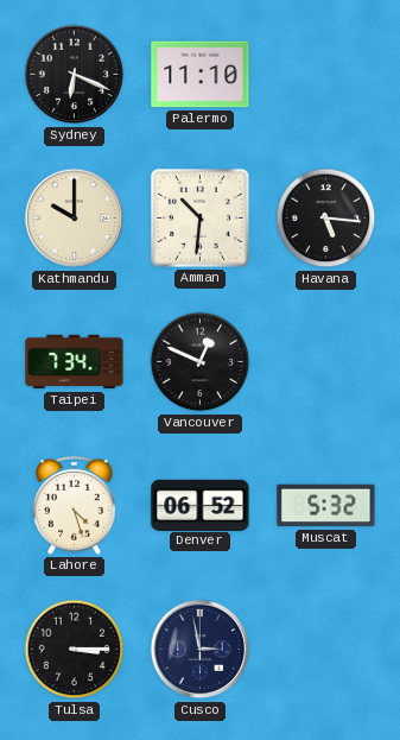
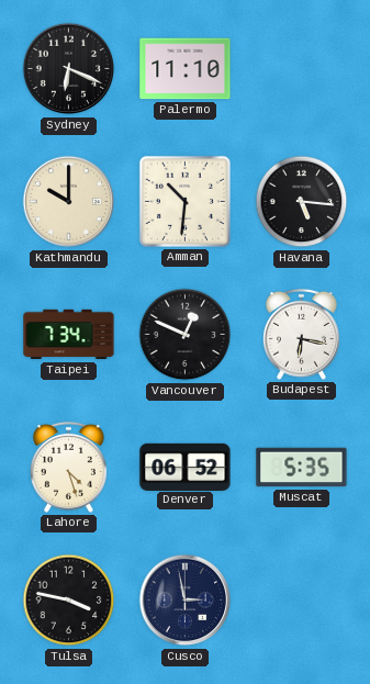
Budapest: none -> 6:17 (301, 334)
Muscat: 5:32 -> 5:35 (302, 468)
Tulsa: 3:15 -> 3:47 (69, 601)
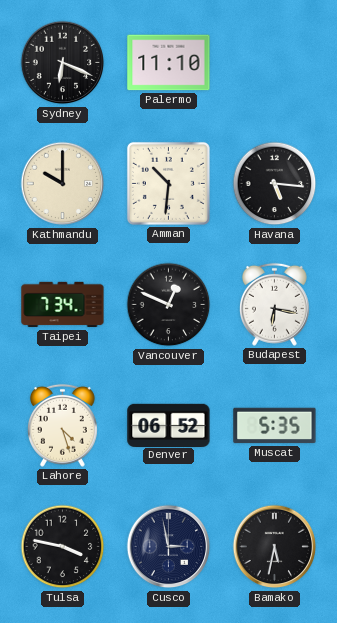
Bamako: none -> 5:32 (275, 547)
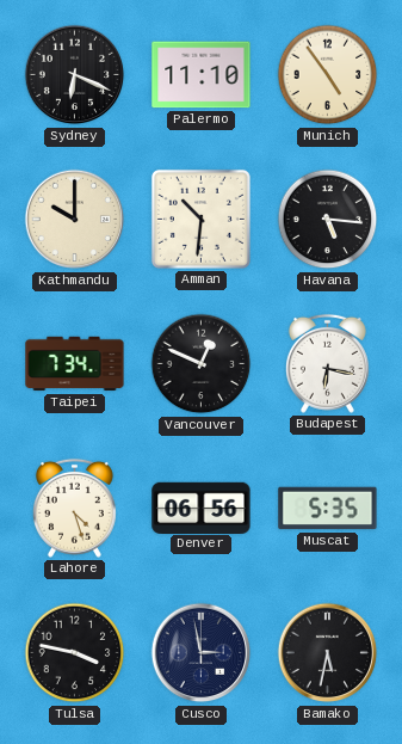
Munich: none -> 4:54 (328, 75)
Denver: 06:52 -> 06:56 (202, 508)
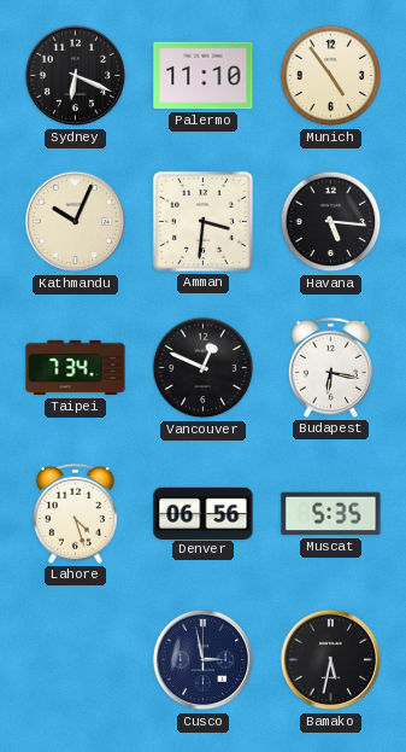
Kathmandu: 10:00 -> 10:04 (76, 222)
Amman: 10:31 -> 3:31 (202, 221)
Tulsa: 3:47 -> none (75, 653)
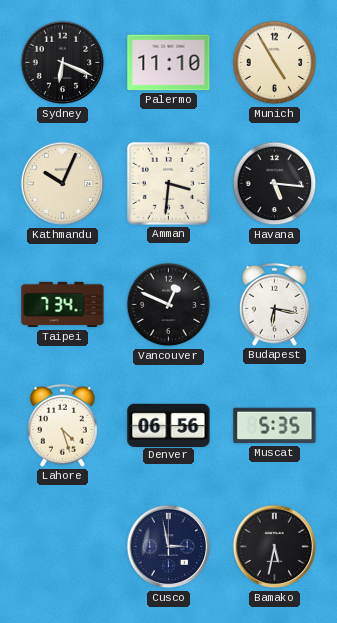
Munich: 4:54 -> 4:55 (275, 63)
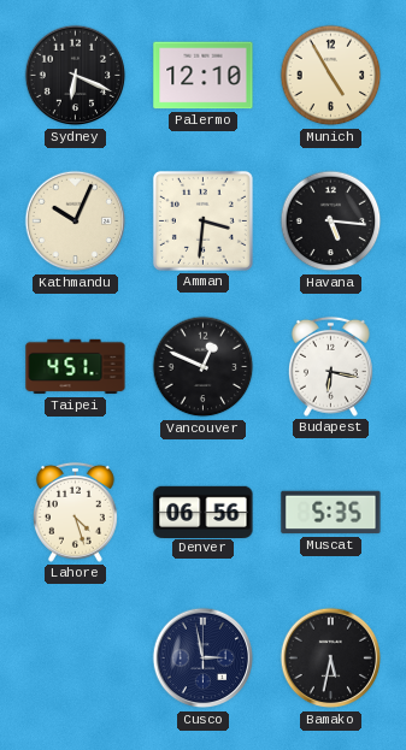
Palermo: 11:10 -> 12:10 (204, 76)
Taipei: 7:34 -> 4:51 (76, 367)
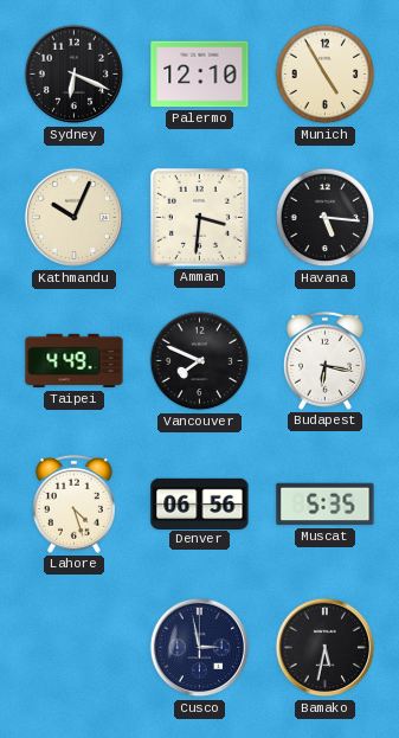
Taipei: 4:51 -> 4:49 (75, 361)
Vancouver: 12:49 -> 7:49 (200, 361)
